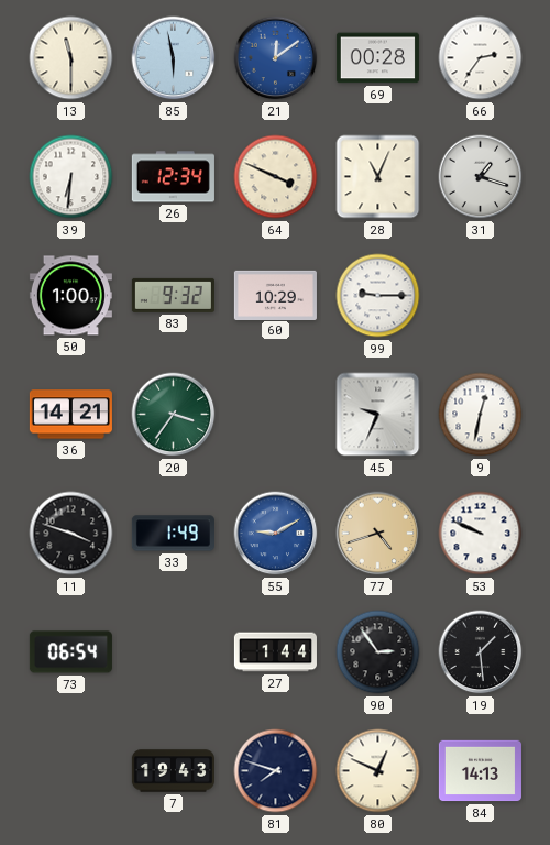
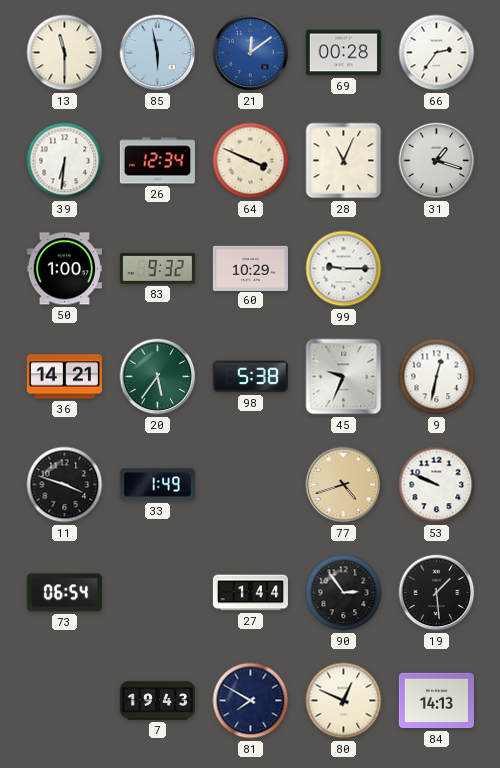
20: 3:36 -> 5:36 (158, 377)
98: none -> 5:38 (250, 377)
55: 9:10 -> none (276, 534)
81: 7:48 -> 7:50 (251, 701)
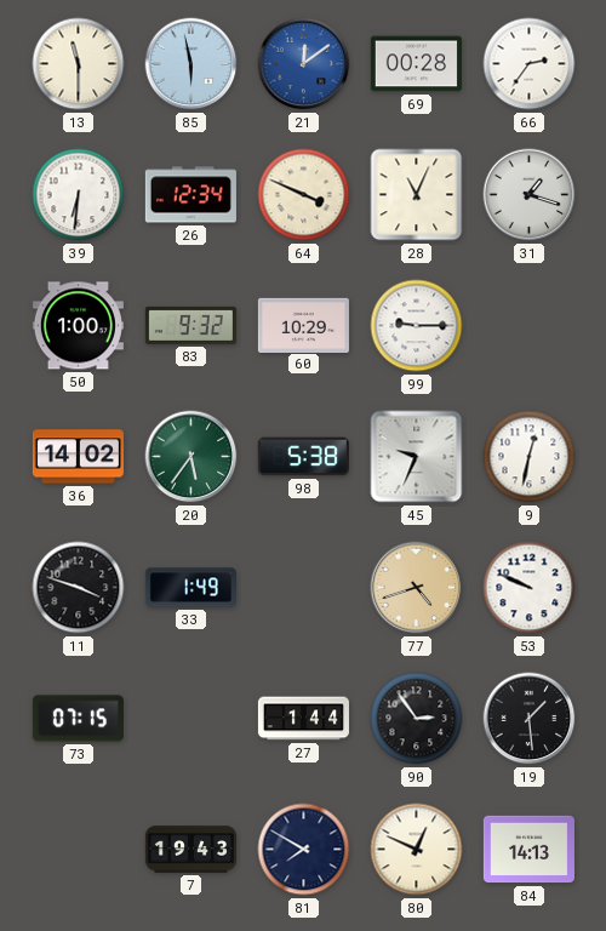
36: 14:21 -> 14:02 (78, 457)
73: 06:54 -> 07:15 (78, 719)
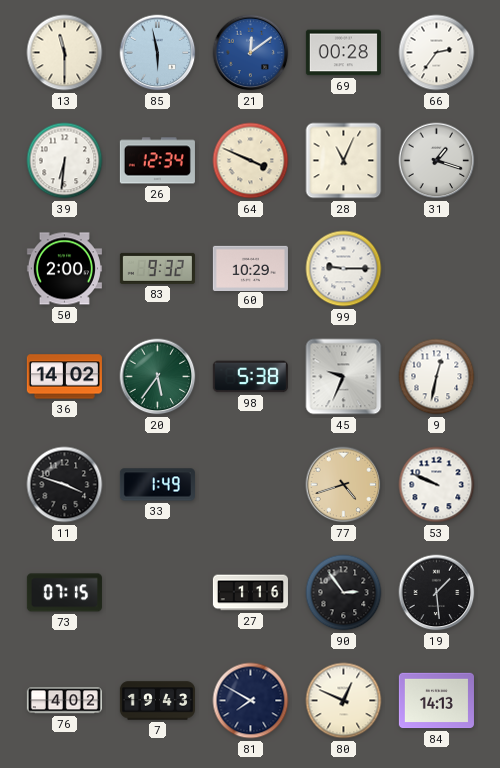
50: 1:00 -> 2:00 (64, 269)
27: 1:44 -> 1:16 (250, 593)
76: none -> 4:02 (64, 701)
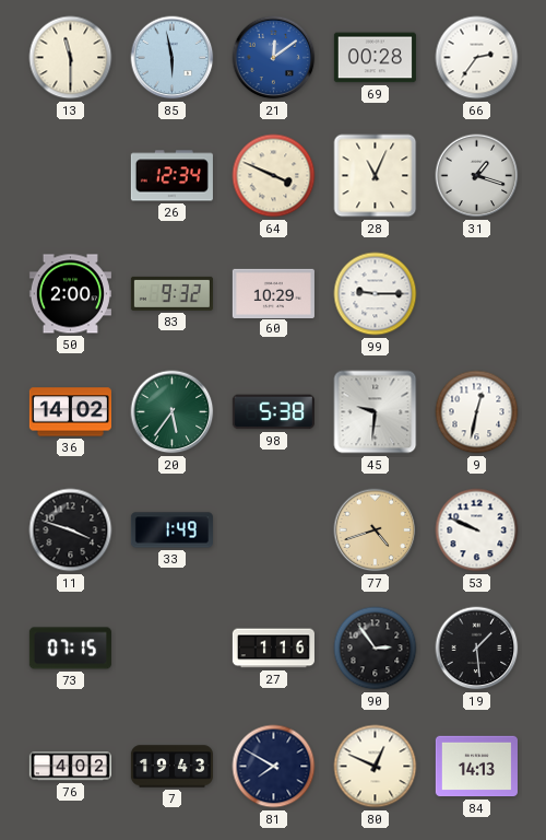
39: 6:31 -> none (65, 161)
45: 9:34 -> 9:31 (376, 412)
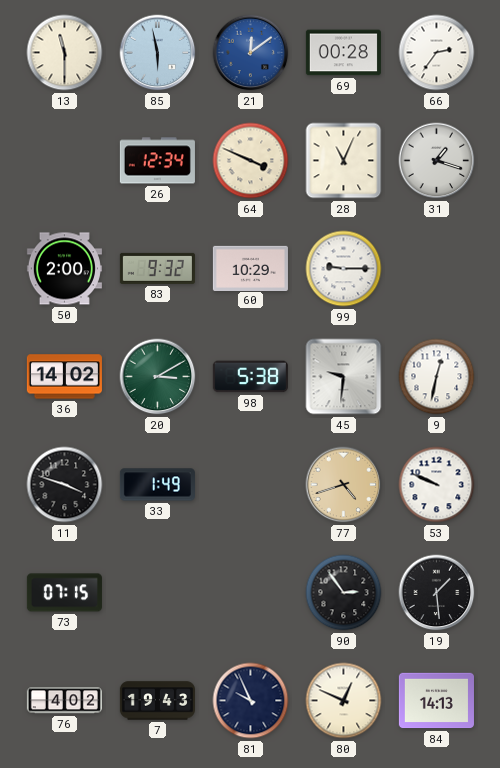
20: 5:36 -> 3:10 (158, 377)
27: 1:16 -> none (273, 649)
81: 7:50 -> 9:56 (251, 701)
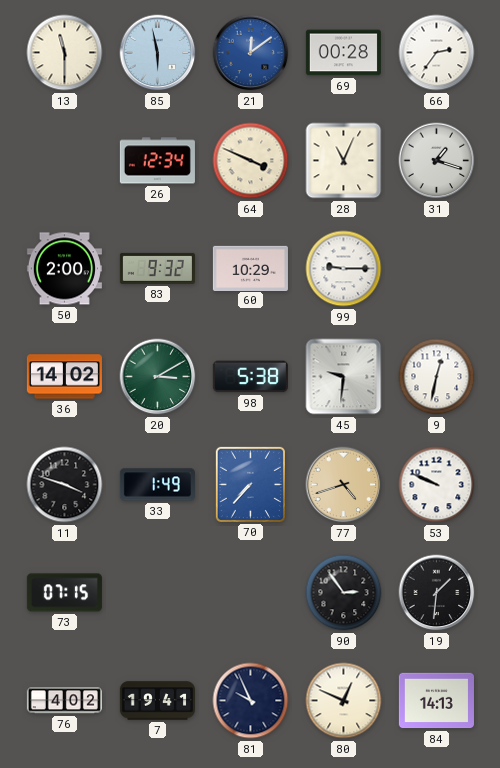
70: none -> 7:37 (250, 484)
19: 1:29 -> 1:31 (437, 593)
7: 19:43 -> 19:41 (157, 701)
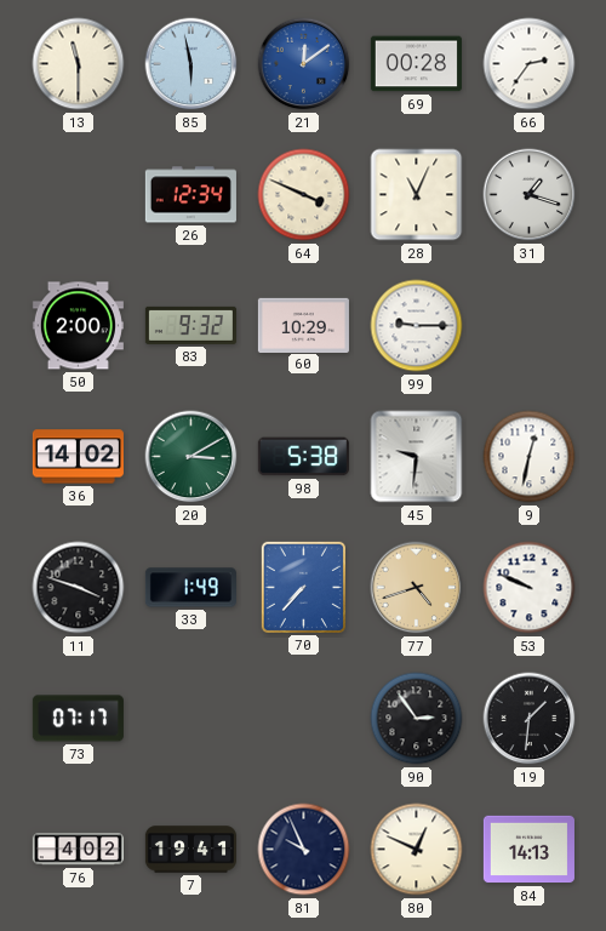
73: 07:15 -> 07:17 (78, 719)
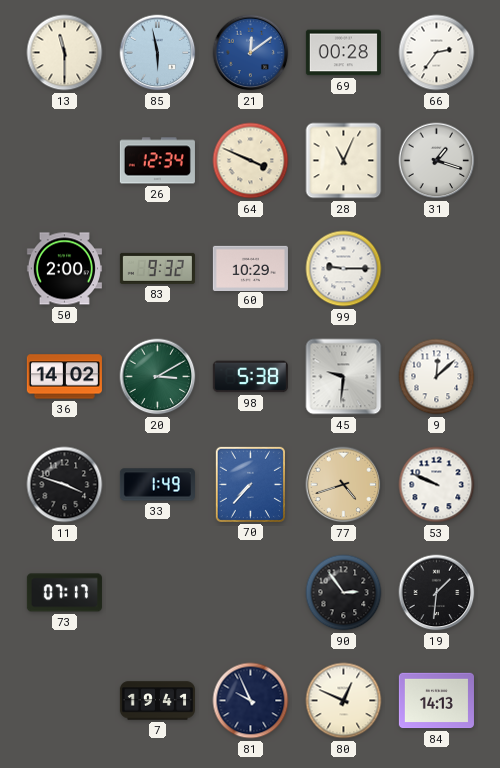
9: 12:32 -> 12:08 (437, 377)
76: 4:02 -> none (78, 850)
